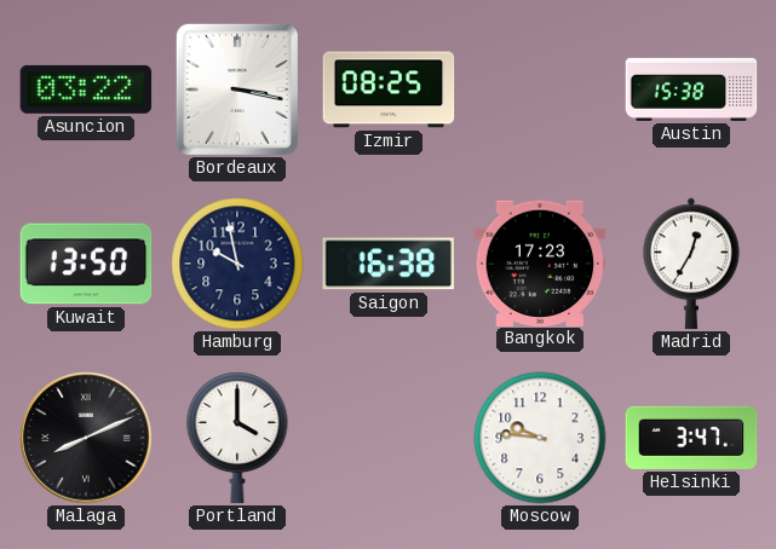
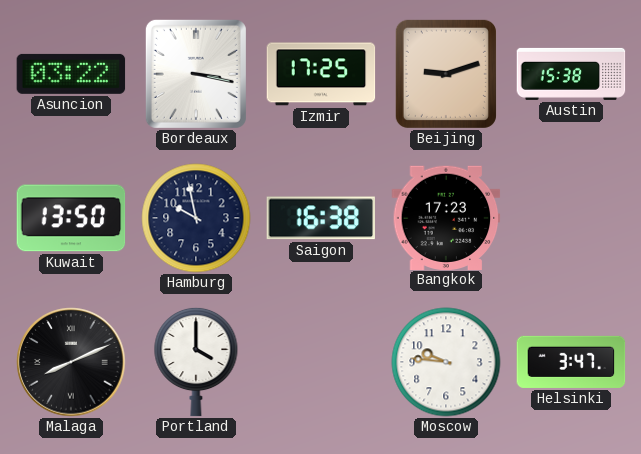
Izmir: 08:25 -> 17:25 (321, 74)
Beijing: none -> 9:12 (446, 74)
Madrid: 12:35 -> none (692, 264)
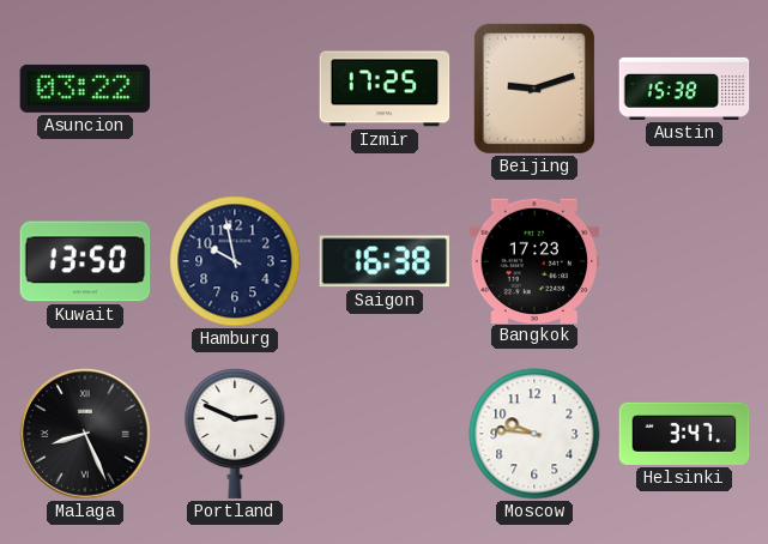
Bordeaux: 3:17 -> none (196, 74)
Malaga: 8:11 -> 8:26 (85, 434)
Portland: 4:00 -> 2:49 (235, 434)
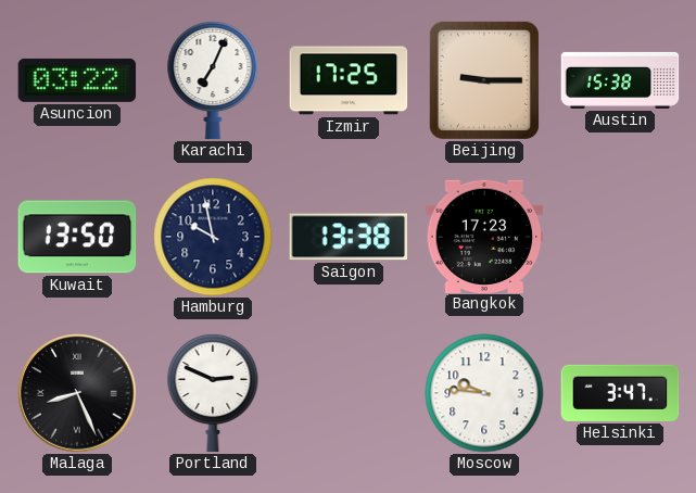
Karachi: none -> 7:04 (213, 80)
Beijing: 9:12 -> 9:15 (484, 80)
Saigon: 16:38 -> 13:38 (349, 237)
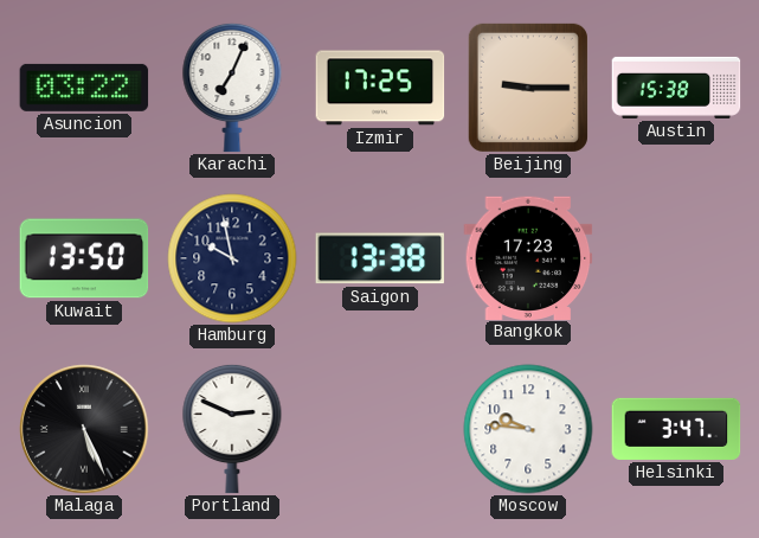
Malaga: 8:26 -> 5:26 (84, 429)
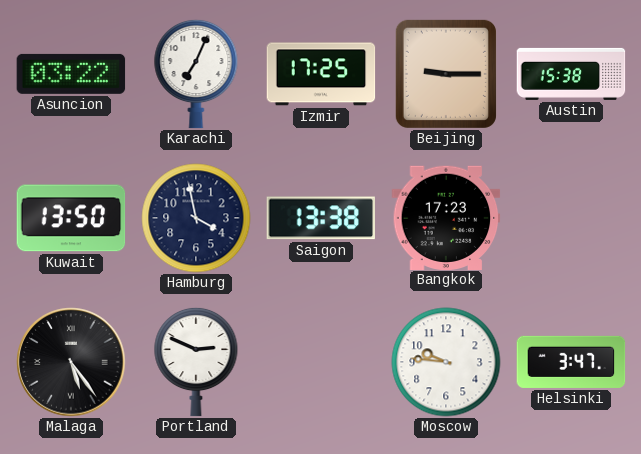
Hamburg: 9:58 -> 3:58 (196, 218)
Malaga: 5:26 -> 5:24 (71, 362)
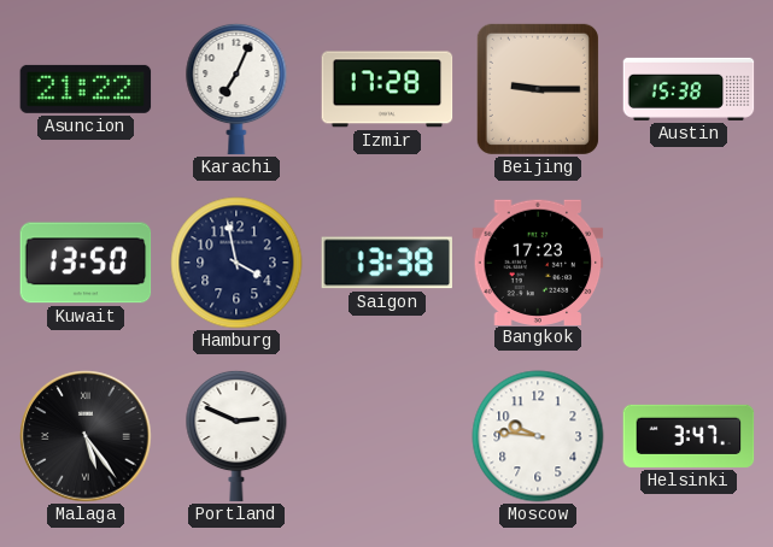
Asuncion: 03:22 -> 21:22 (86, 89)
Izmir: 17:25 -> 17:28 (387, 89)
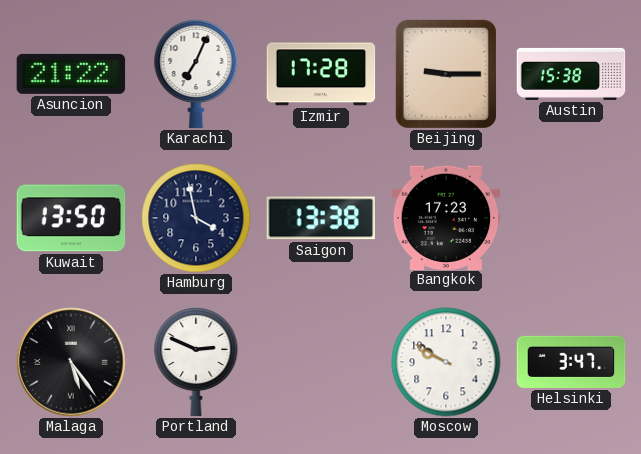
Moscow: 9:46 -> 9:50 (446, 362)
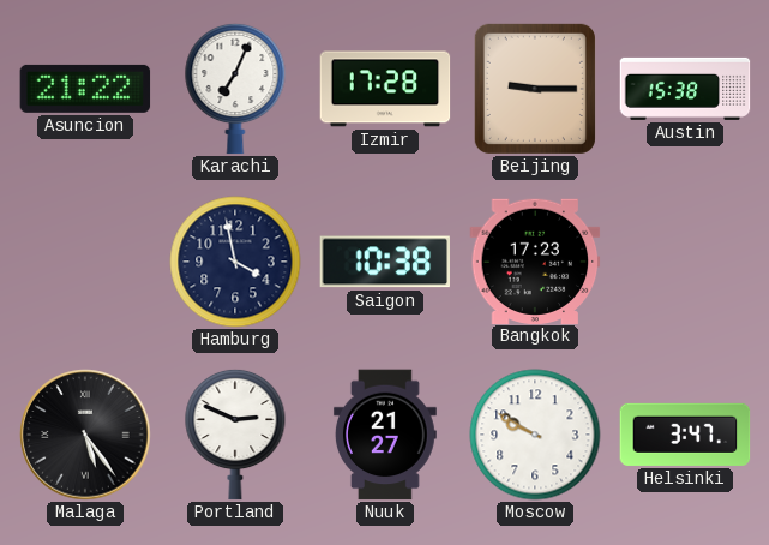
Kuwait: 13:50 -> none (71, 218)
Saigon: 13:38 -> 10:38 (385, 262)
Nuuk: none -> 21:27 (385, 435)
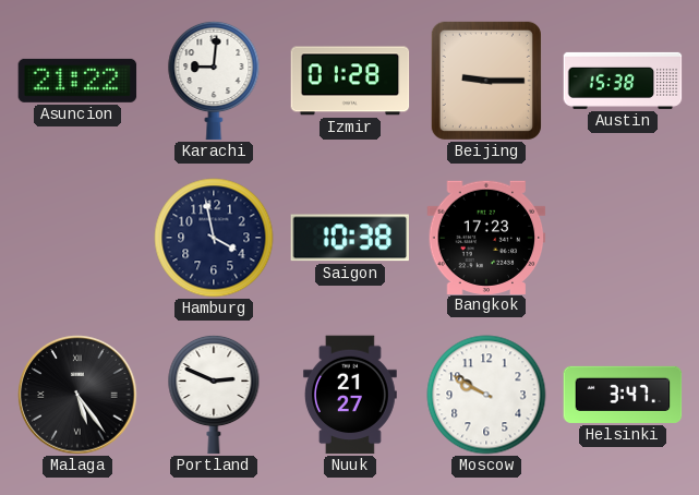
Karachi: 7:04 -> 9:01 (214, 81)
Izmir: 17:28 -> 01:28 (350, 81)
